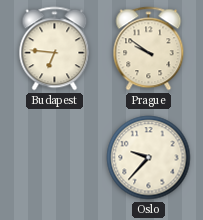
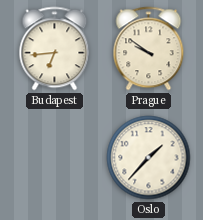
Budapest: 6:46 -> 6:44 (55, 49)
Oslo: 9:37 -> 1:37 (149, 158)
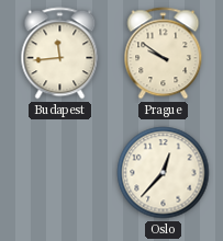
Budapest: 6:44 -> 11:44 (60, 54)
Oslo: 1:37 -> 12:37 (164, 173)
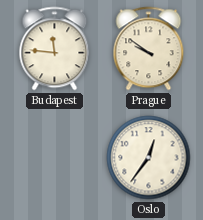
Budapest: 11:44 -> 11:46 (55, 49)
Oslo: 12:37 -> 12:36 (149, 158)
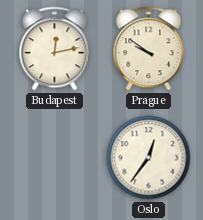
Budapest: 11:46 -> 12:13 (55, 49)
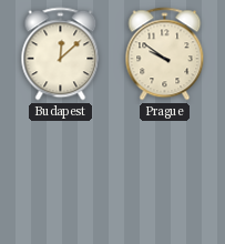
Budapest: 12:13 -> 12:08 (61, 54)
Oslo: 12:36 -> none (149, 158)
